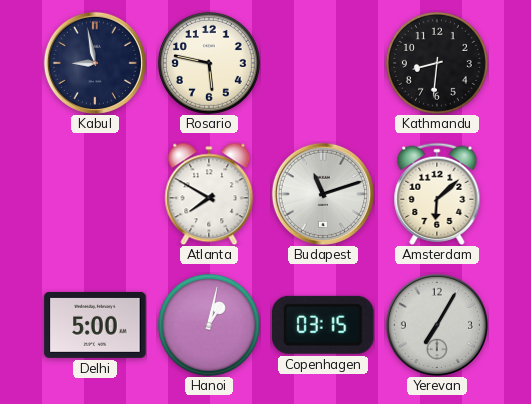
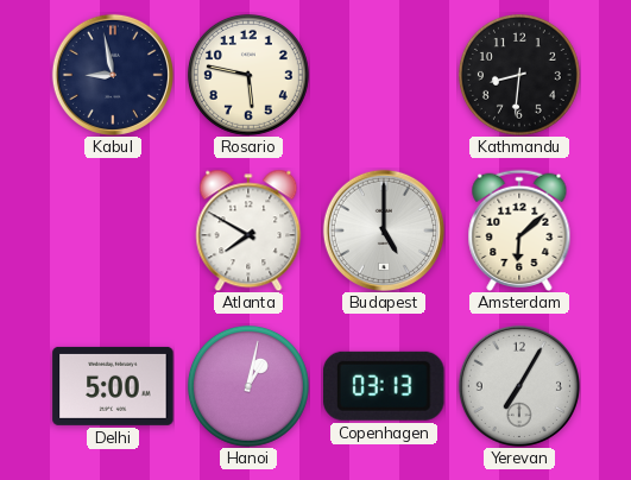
Budapest: 11:12 -> 5:00 (384, 230)
Copenhagen: 03:15 -> 03:13 (385, 386)
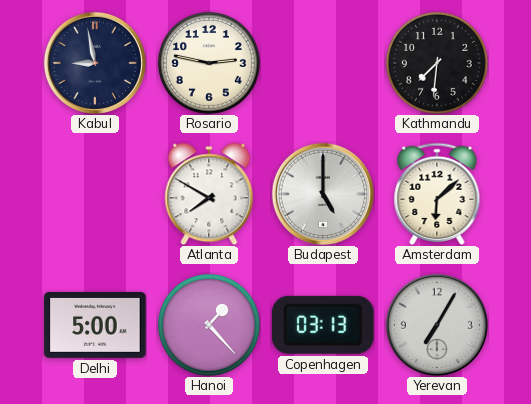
Rosario: 5:47 -> 2:47 (209, 63)
Kathmandu: 8:31 -> 7:31 (437, 63)
Hanoi: 1:02 -> 1:23 (209, 325)
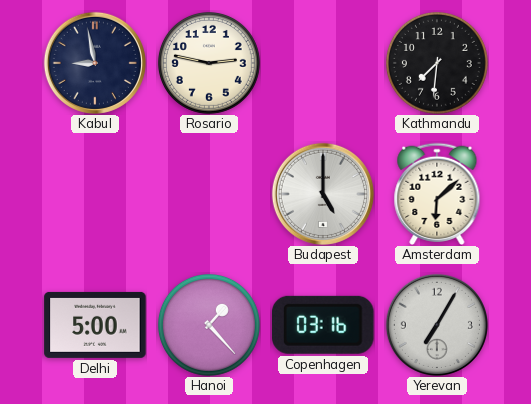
Atlanta: 7:50 -> none (209, 194)
Copenhagen: 03:13 -> 03:16 (324, 325)
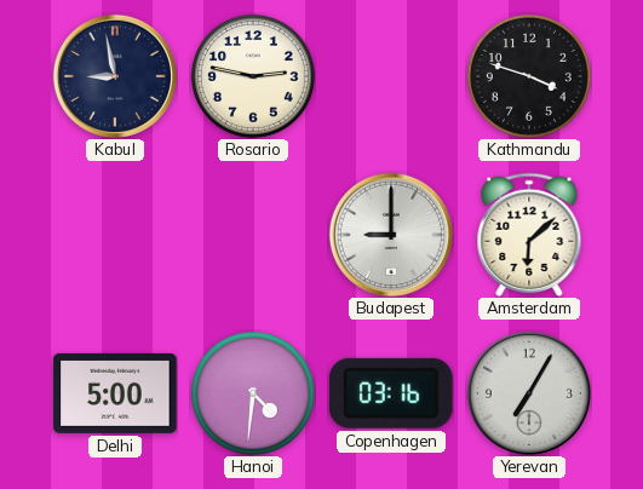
Kathmandu: 7:31 -> 3:48 (529, 76)
Budapest: 5:00 -> 9:00 (391, 235)
Hanoi: 1:23 -> 4:31 (253, 393)
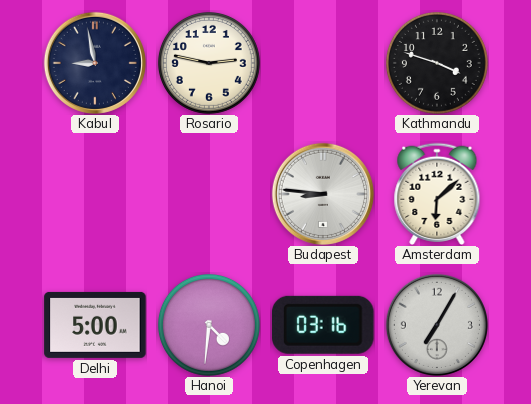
Budapest: 9:00 -> 8:46 (323, 194)
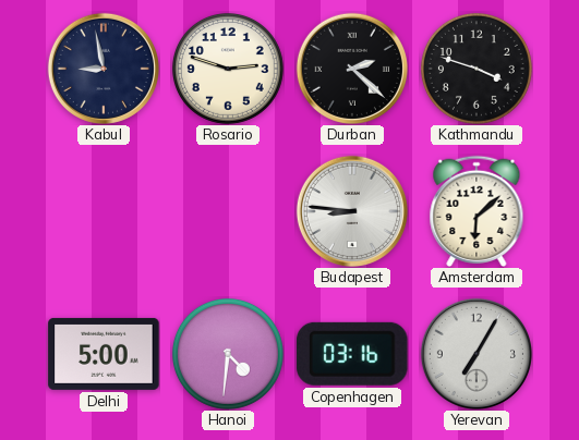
Rosario: 2:47 -> 2:48 (228, 69)
Durban: none -> 2:22 (352, 69)
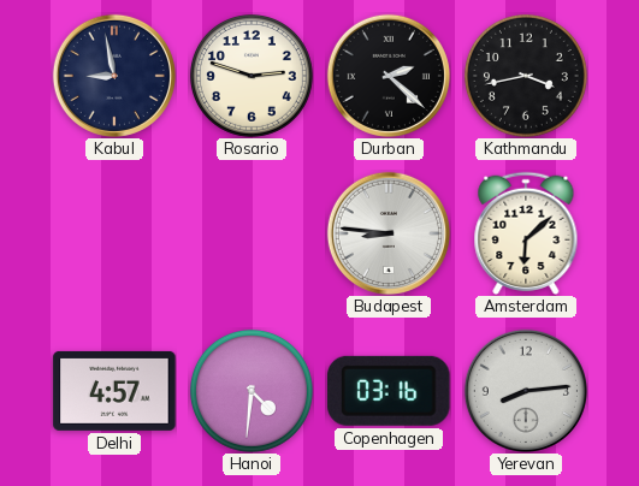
Kathmandu: 3:48 -> 3:43 (526, 76)
Delhi: 5:00 -> 4:57 (114, 391)
Yerevan: 7:05 -> 8:14 (526, 391)
